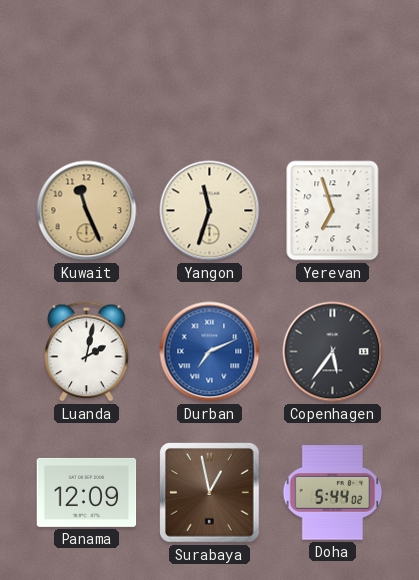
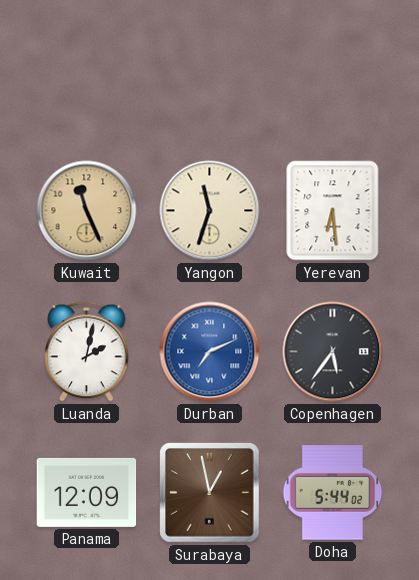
Yerevan: 6:57 -> 6:29 (333, 211)
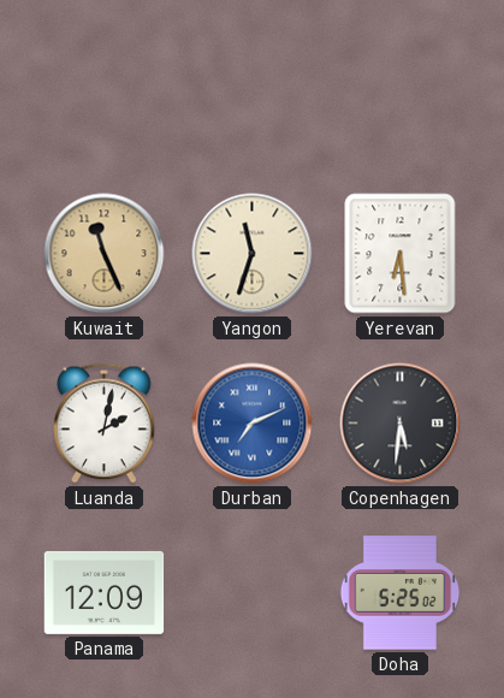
Copenhagen: 5:36 -> 5:31 (401, 424)
Surabaya: 12:58 -> none (210, 493)
Doha: 5:44 -> 5:25 (401, 593)
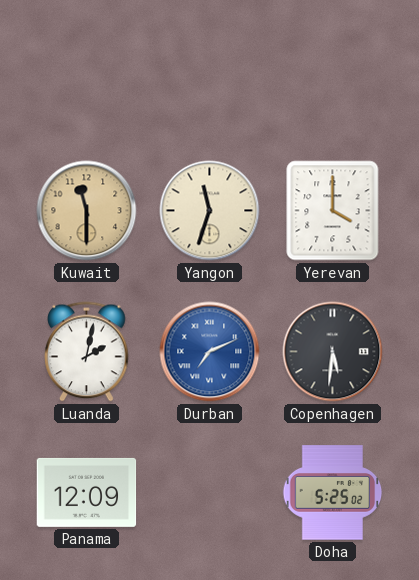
Kuwait: 11:26 -> 11:30 (87, 211)
Yerevan: 6:29 -> 4:00 (333, 211)
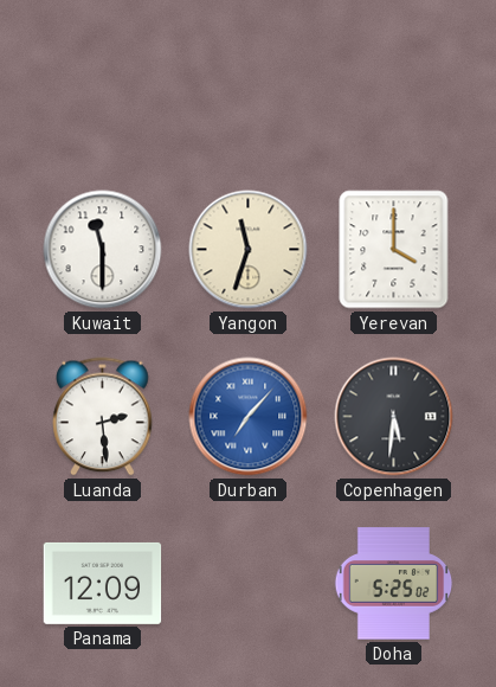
Kuwait dial: champagne -> white (103, 250)
Luanda: 2:02 -> 2:29 (103, 417)
Durban: 7:11 -> 7:07 (249, 417)
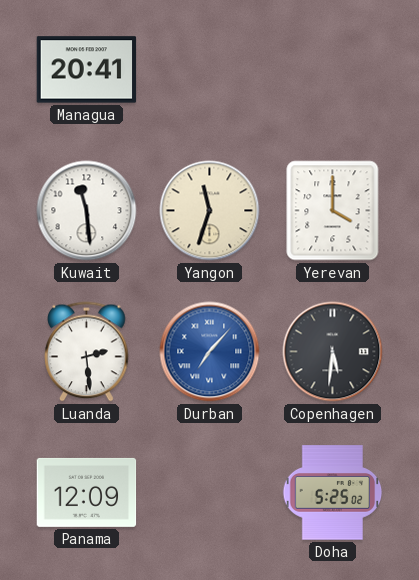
Managua: none -> 20:41 (87, 70)
Kuwait: 11:30 -> 11:29 (87, 211)
